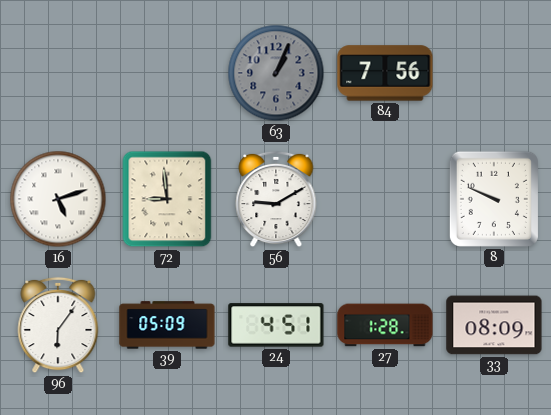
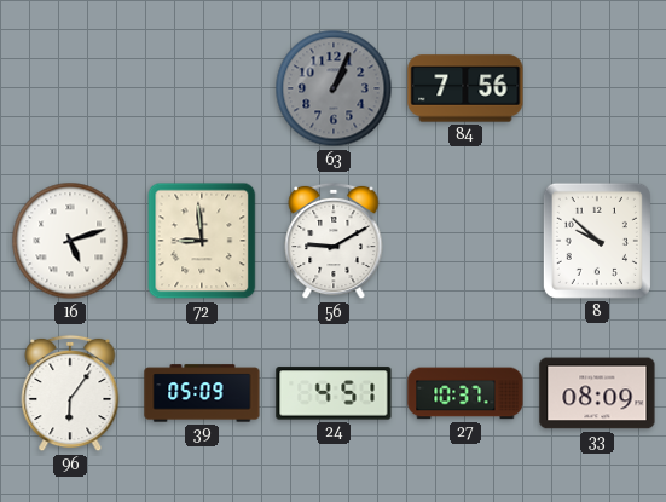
8: 9:49 -> 9:52 (597, 241)
27: 1:28 -> 10:37 (465, 393)
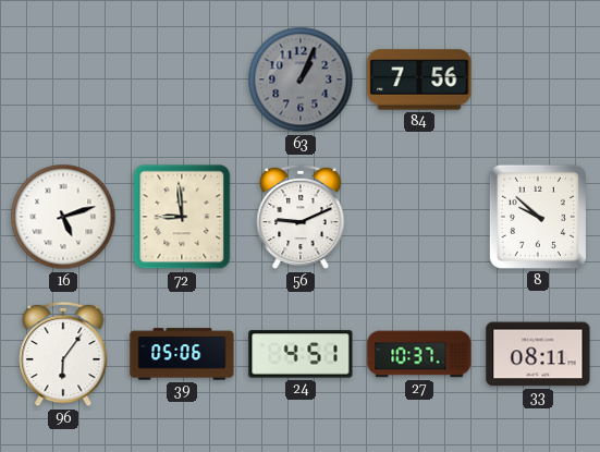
56: 9:10 -> 9:11 (301, 217)
39: 05:09 -> 05:06 (182, 354)
33: 08:09 -> 08:11 (538, 354)
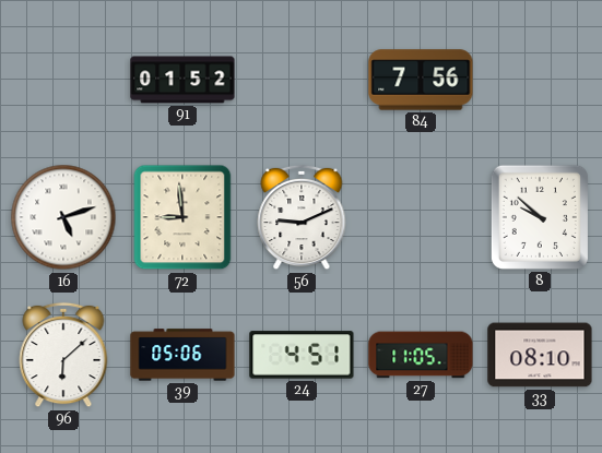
91: none -> 01:52 (182, 80)
63: 1:04 -> none (301, 80)
96: 6:06 -> 6:08 (63, 355)
27: 10:37 -> 11:05 (421, 355)
33: 08:11 -> 08:10 (540, 355)
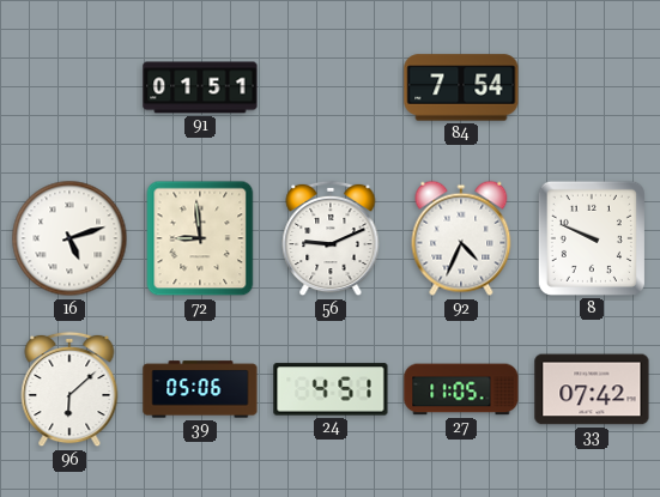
91: 01:52 -> 01:51 (200, 87)
84: 7:56 -> 7:54 (461, 87)
92: none -> 4:34 (461, 238)
8: 9:52 -> 9:49 (592, 238)
33: 08:10 -> 07:42 (592, 389)
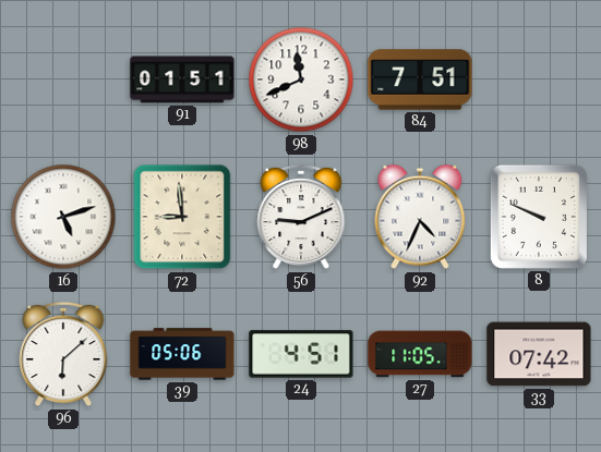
98: none -> 11:41 (301, 80)
84: 7:54 -> 7:51 (420, 80)
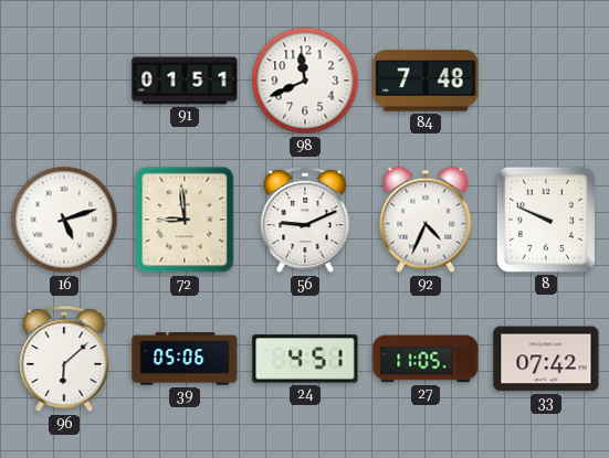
84: 7:51 -> 7:48 (426, 81)
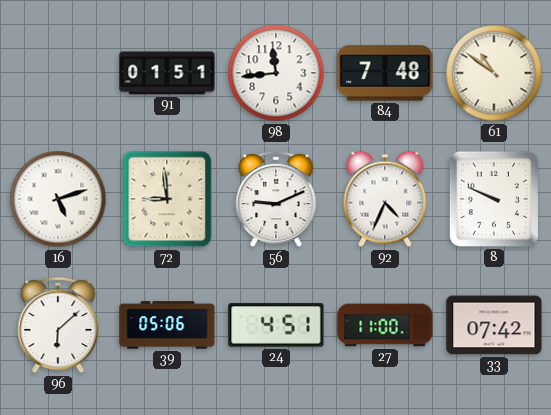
98: 11:41 -> 11:44 (276, 73)
61: none -> 10:51 (494, 73)
27: 11:05 -> 11:00 (385, 325)
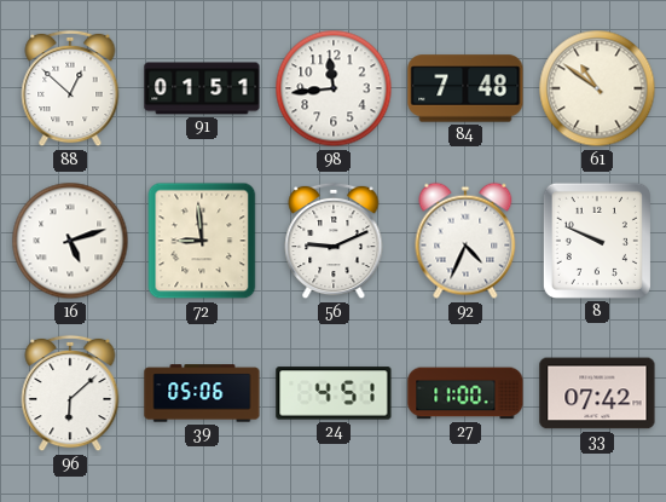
88: none -> 12:52 (70, 88)
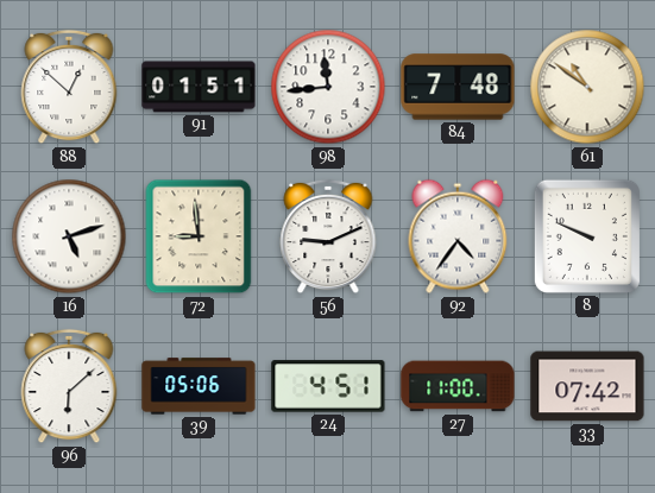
92: 4:34 -> 4:36 (458, 236)
